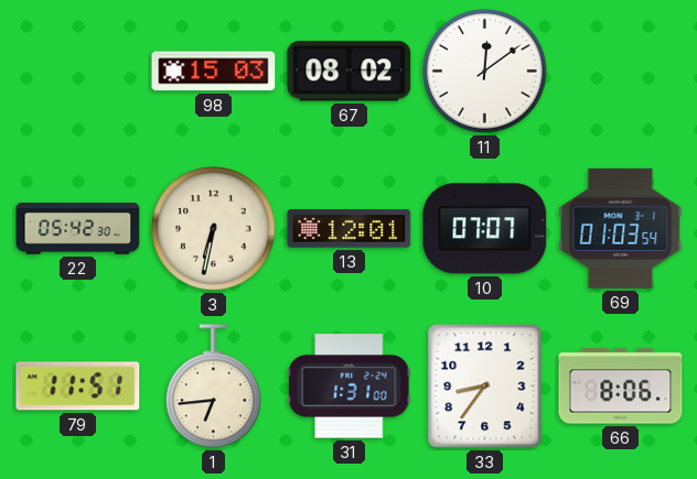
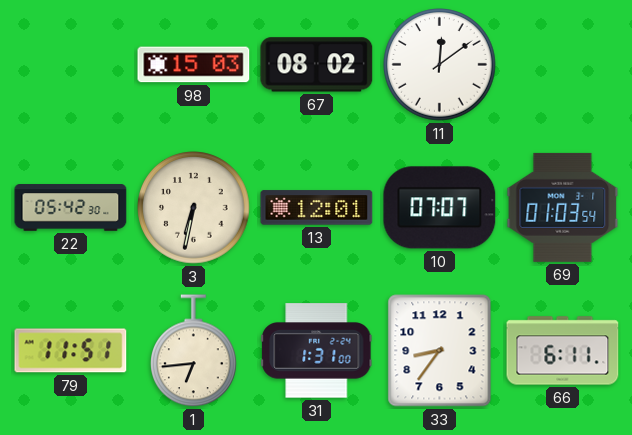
66: 8:06 -> 6:11 (563, 351)
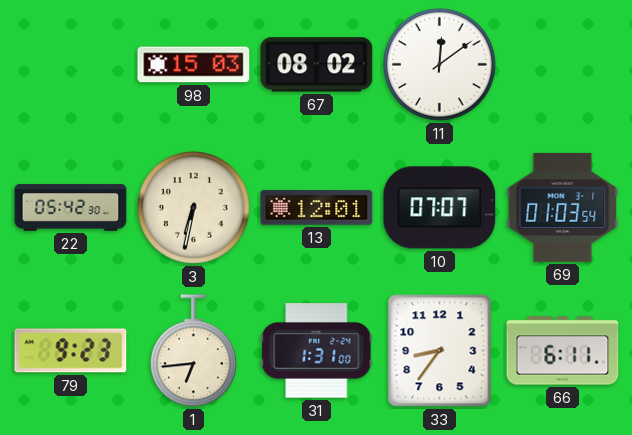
79: 11:51 -> 9:23 (71, 351)
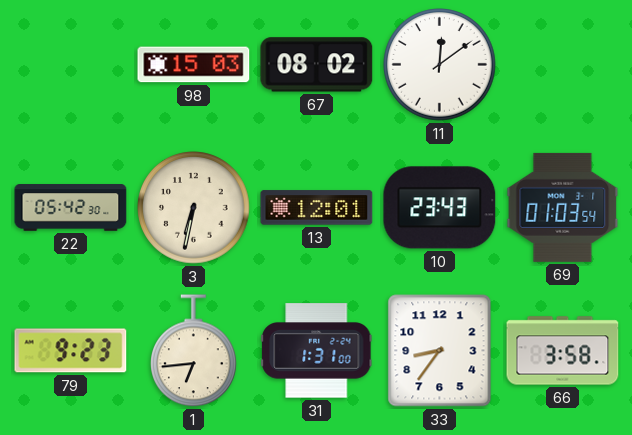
10: 07:07 -> 23:43 (440, 208)
66: 6:11 -> 3:58 (563, 351)
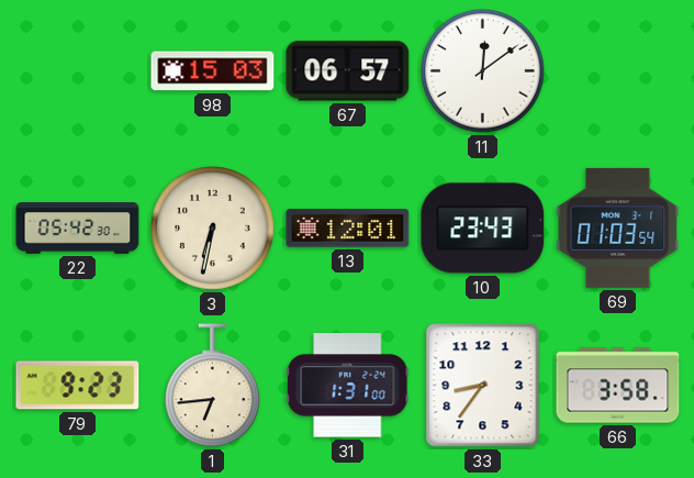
67: 08:02 -> 06:57 (348, 71)
